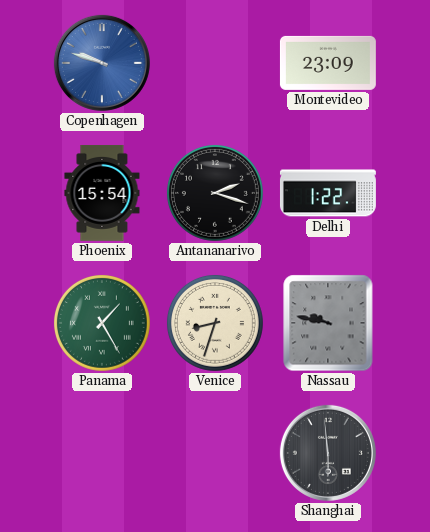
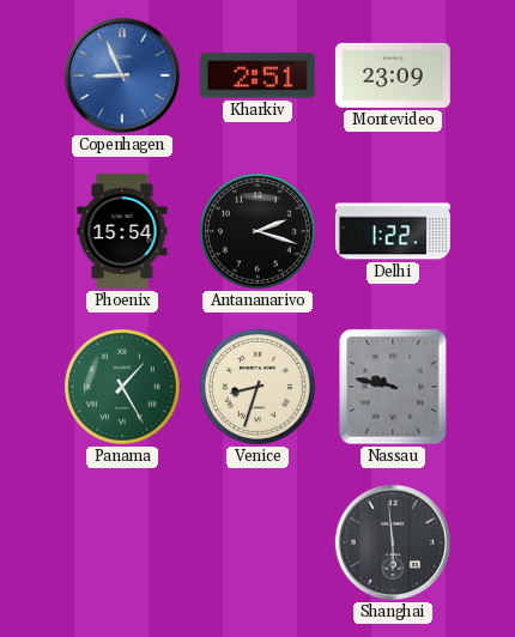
Copenhagen: 9:48 -> 8:56 (122, 75)
Kharkiv: none -> 2:51 (257, 75)
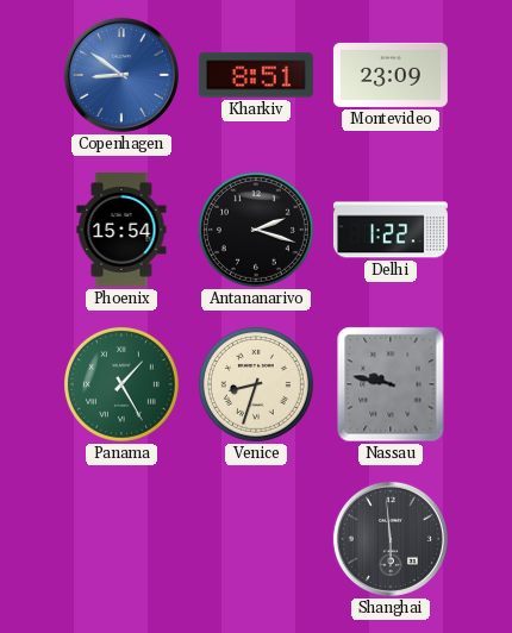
Copenhagen: 8:56 -> 8:51 (121, 75)
Kharkiv: 2:51 -> 8:51 (256, 75)
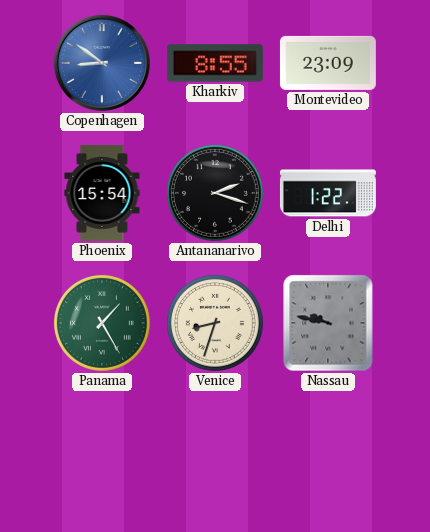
Kharkiv: 8:51 -> 8:55 (215, 63)
Shanghai: 5:59 -> none (391, 539)
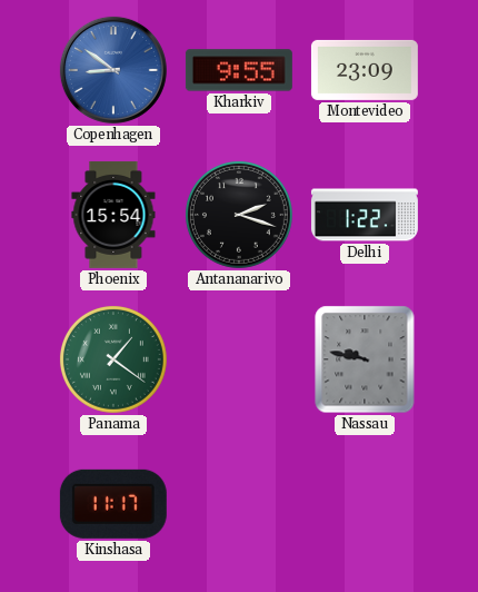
Kharkiv: 8:55 -> 9:55 (239, 70)
Panama: 1:25 -> 1:21 (113, 359)
Venice: 8:33 -> none (215, 323)
Kinshasa: none -> 11:17 (113, 504)
